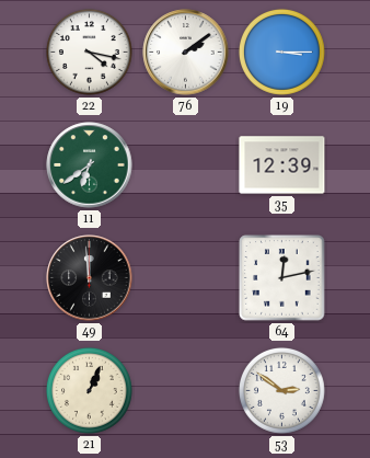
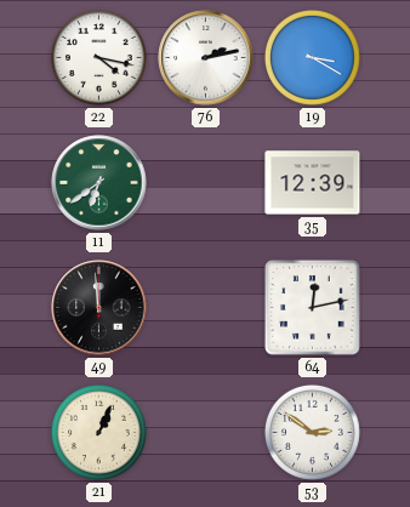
76: 2:09 -> 2:13 (206, 58)
19: 3:15 -> 3:20 (312, 57)
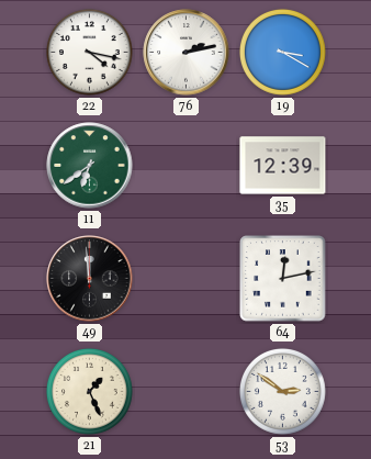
21: 1:04 -> 1:26 (89, 391)
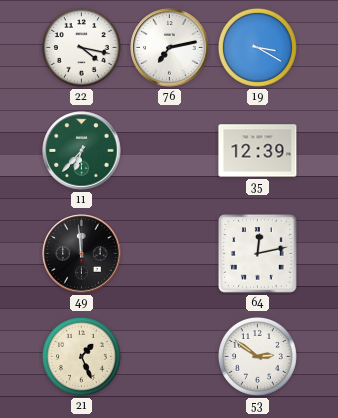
76: 2:13 -> 7:13 (170, 48)
11: 6:39 -> 6:37 (82, 151)
